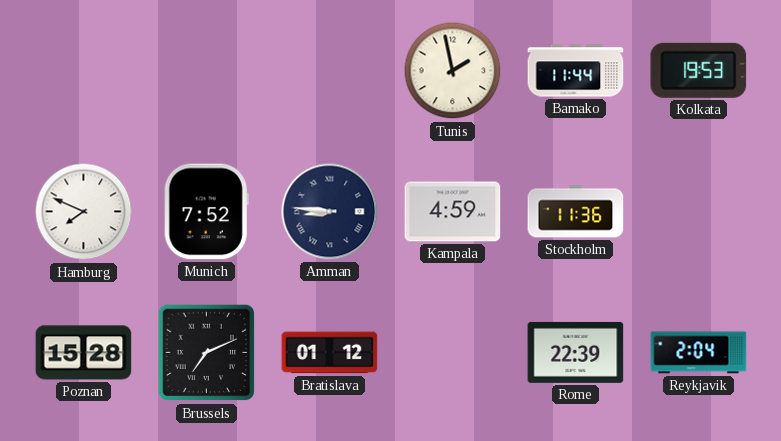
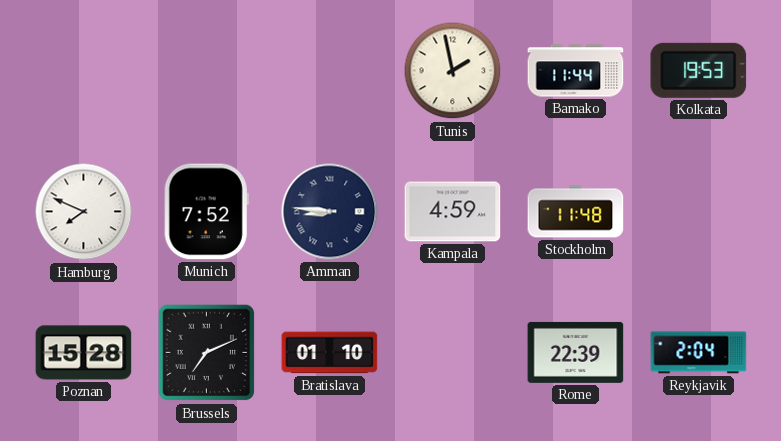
Stockholm: 11:36 -> 11:48 (576, 212)
Bratislava: 01:12 -> 01:10 (330, 353)
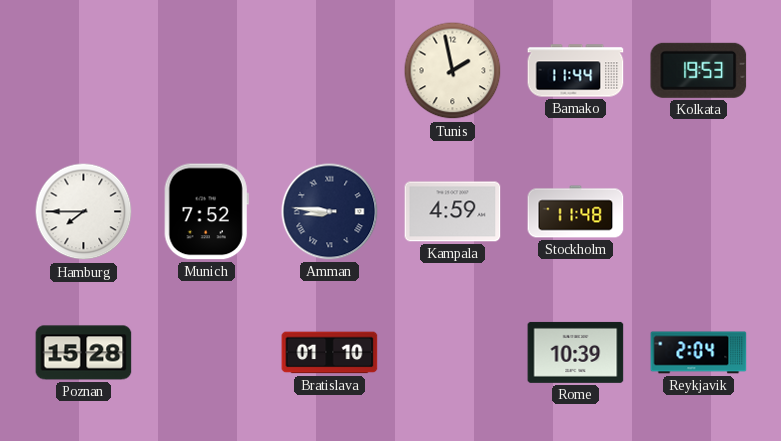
Hamburg: 7:49 -> 7:45 (84, 212)
Brussels: 7:11 -> none (207, 353)
Rome: 22:39 -> 10:39 (576, 352)
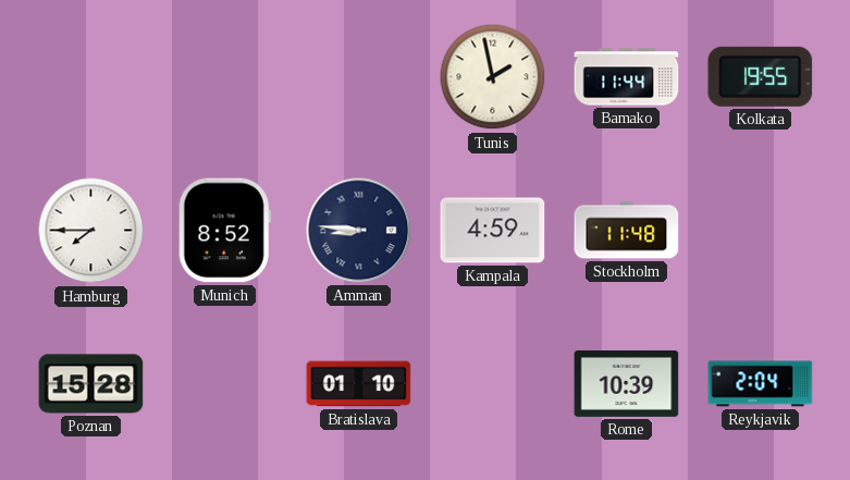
Kolkata: 19:53 -> 19:55 (761, 76)
Munich: 7:52 -> 8:52 (224, 231)
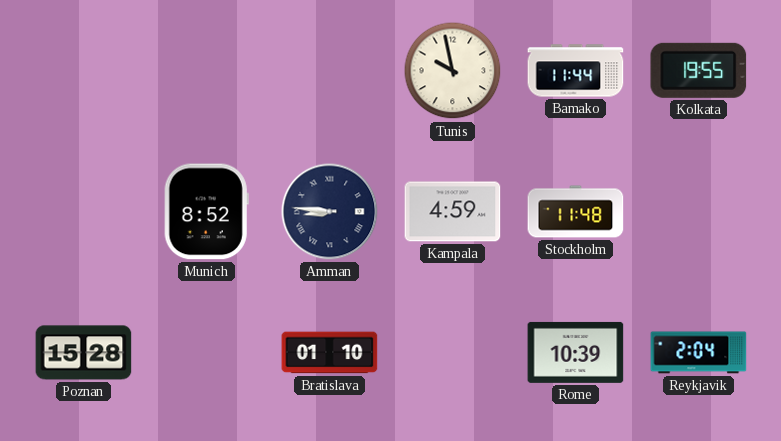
Tunis: 1:58 -> 9:58 (453, 71)
Hamburg: 7:45 -> none (91, 231)
